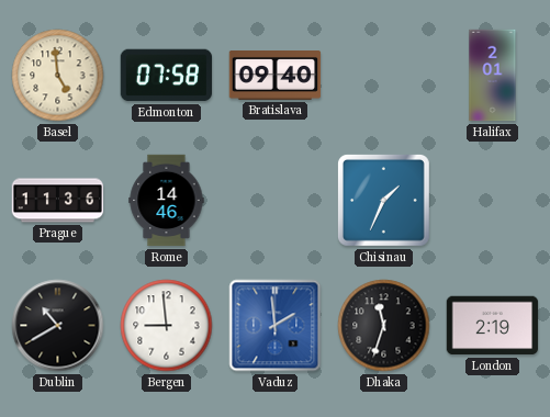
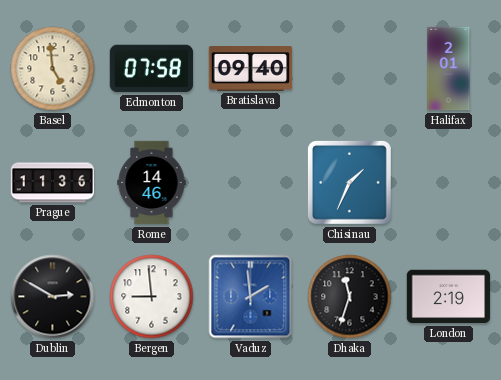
Dublin: 10:40 -> 2:50 (53, 297)
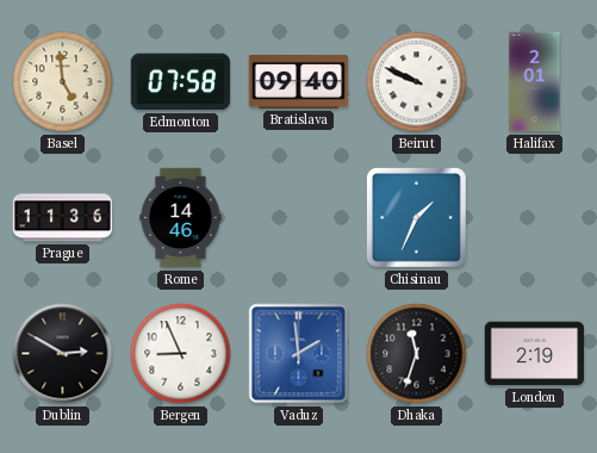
Beirut: none -> 9:49 (417, 82)
Bergen: 8:59 -> 8:56 (181, 354)
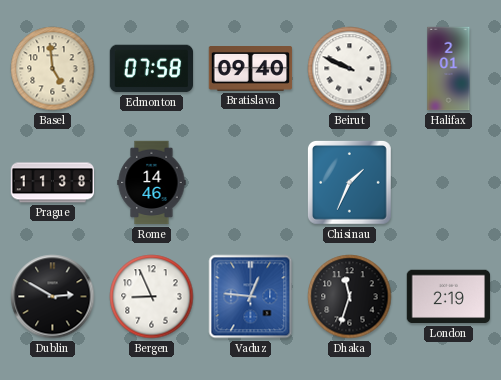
Prague: 11:36 -> 11:38 (53, 183)
Vaduz: 1:59 -> 12:46 (251, 297)
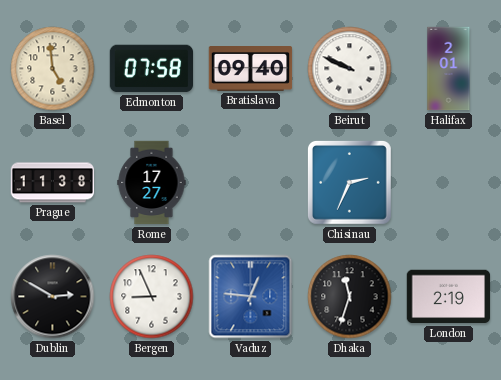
Rome: 14:46 -> 17:27 (152, 183)
Chisinau: 1:34 -> 2:34 (349, 183)
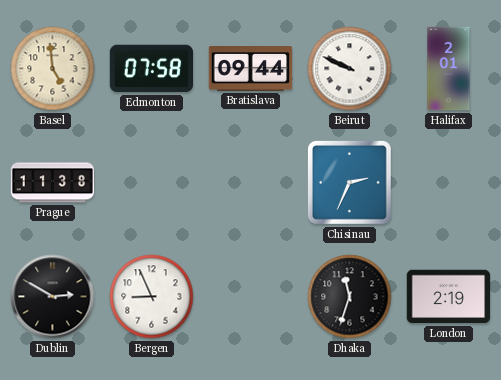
Bratislava: 09:40 -> 09:44 (251, 69)
Rome: 17:27 -> none (152, 183)
Vaduz: 12:46 -> none (251, 297)
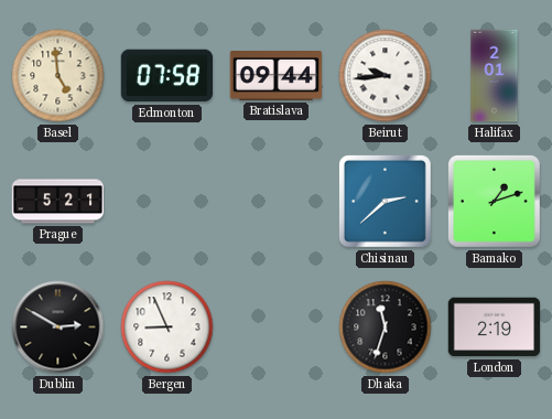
Beirut: 9:49 -> 9:44 (386, 76)
Prague: 11:38 -> 5:21 (58, 202)
Chisinau: 2:34 -> 2:38 (385, 202)
Bamako: none -> 1:12 (494, 202)
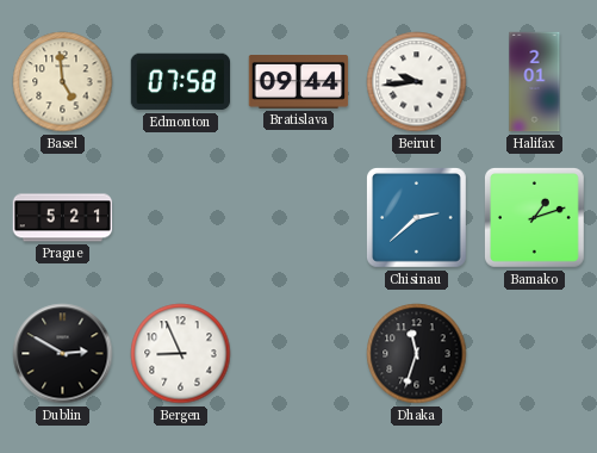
London: 2:19 -> none (495, 327)
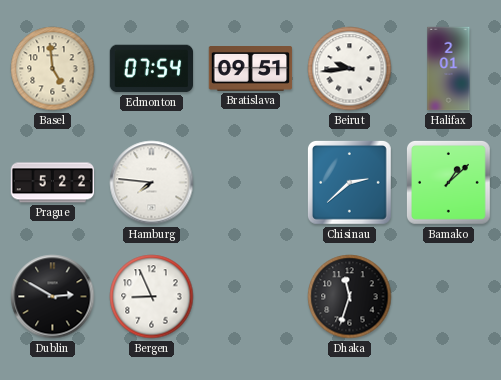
Edmonton: 07:58 -> 07:54 (152, 69)
Bratislava: 09:44 -> 09:51 (251, 69)
Prague: 5:21 -> 5:22 (53, 183)
Hamburg: none -> 7:46 (152, 183)
Bamako: 1:12 -> 1:08 (448, 183)
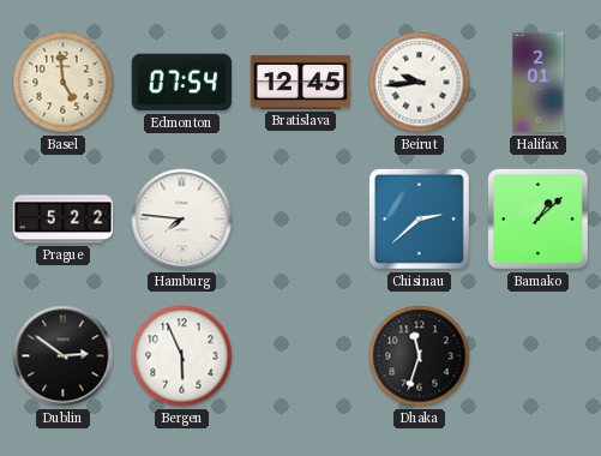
Bratislava: 09:51 -> 12:45 (301, 83)
Dublin: 2:50 -> 2:51 (64, 356)
Bergen: 8:56 -> 5:56 (182, 356)
